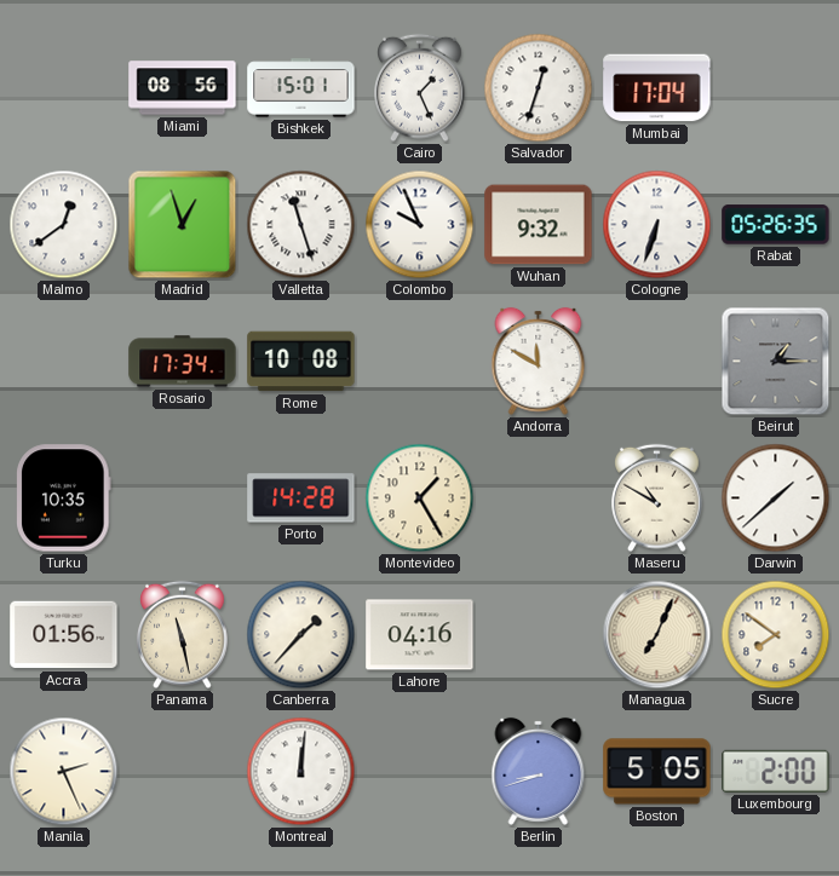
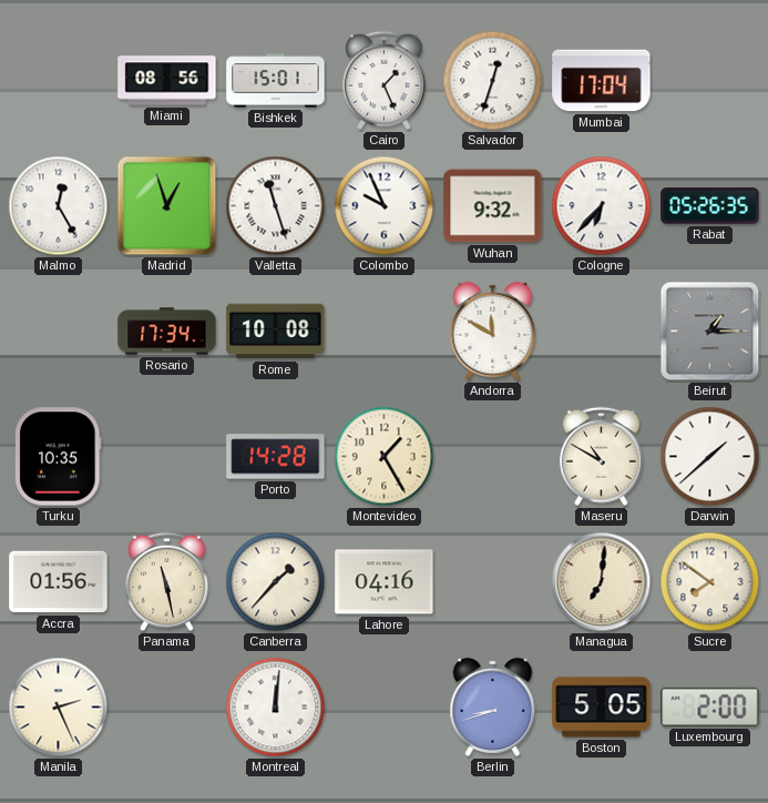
Malmo: 12:39 -> 12:25 (59, 206)
Cologne: 6:33 -> 6:37 (602, 206)
Managua: 7:04 -> 7:01 (602, 582)
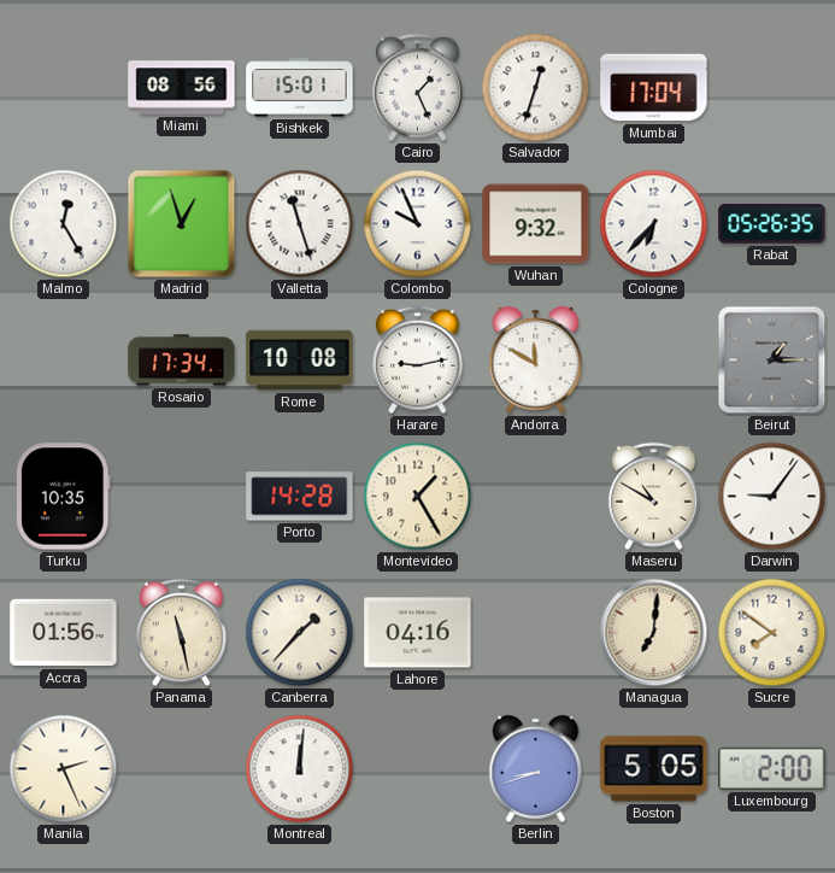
Harare: none -> 9:13 (418, 361)
Darwin: 1:38 -> 9:06 (772, 497)
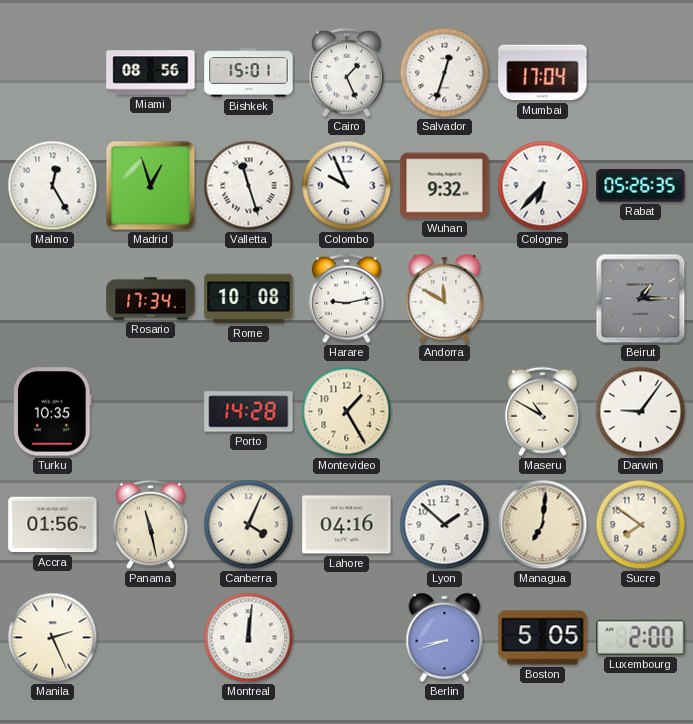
Canberra: 1:37 -> 4:04 (249, 525)
Lyon: none -> 1:52 (445, 525)
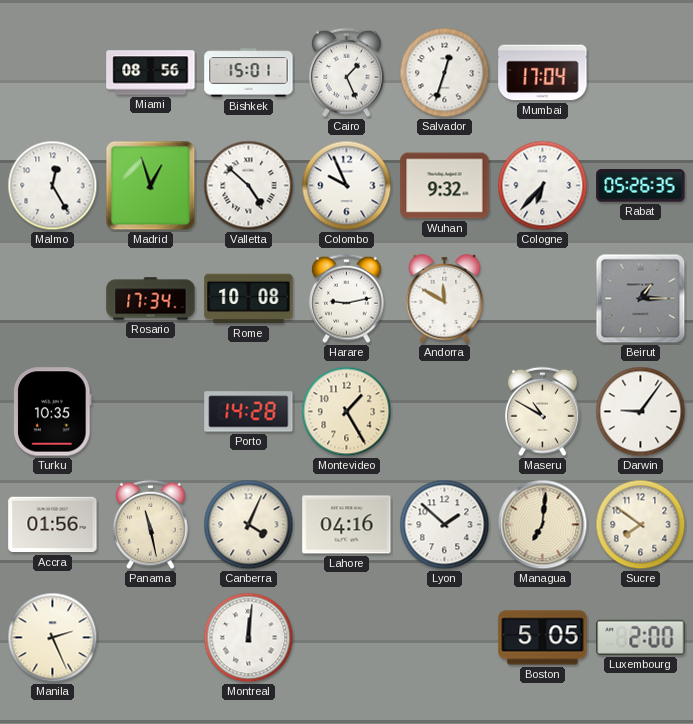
Valletta: 11:27 -> 4:52 (249, 186)
Berlin: 8:42 -> none (445, 637)
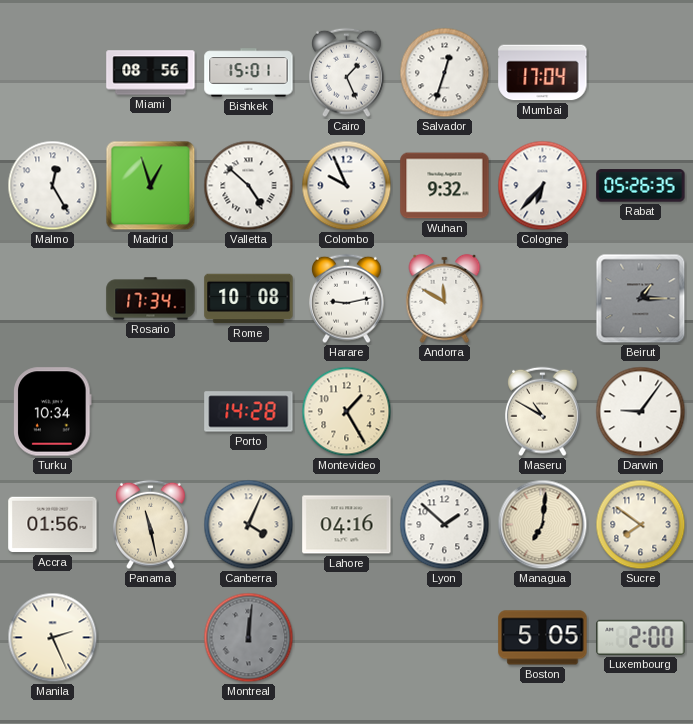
Turku: 10:35 -> 10:34 (53, 412)
Montreal dial: white -> grey (249, 638)
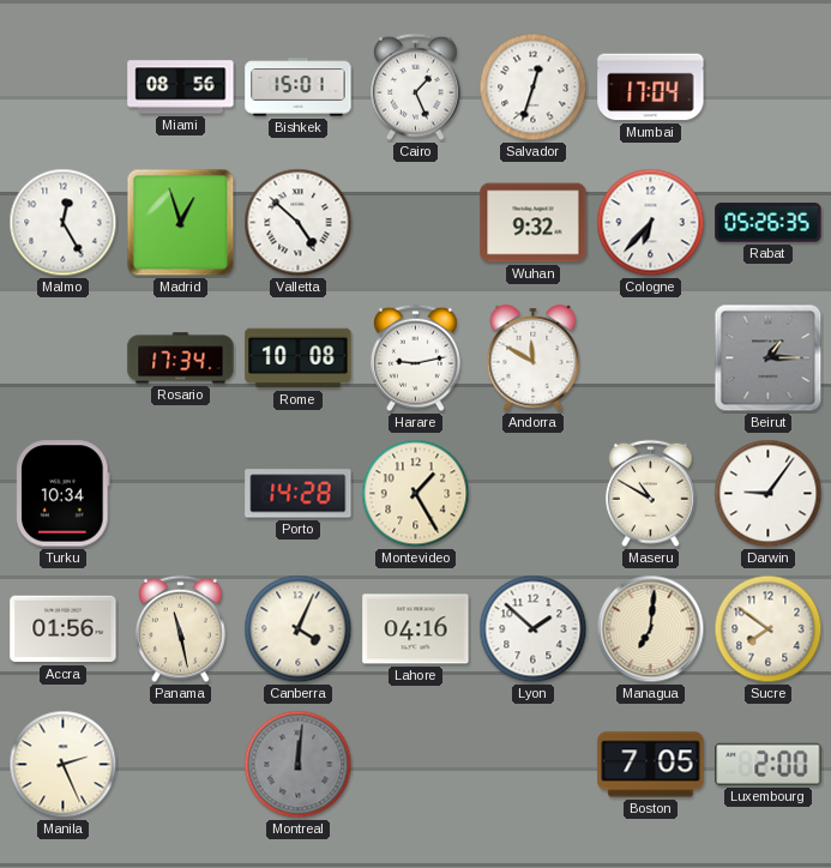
Colombo: 9:56 -> none (347, 186)
Boston: 5:05 -> 7:05 (651, 765)
